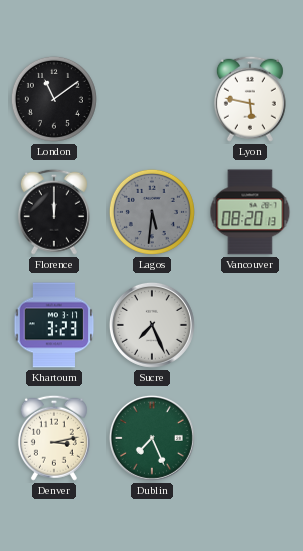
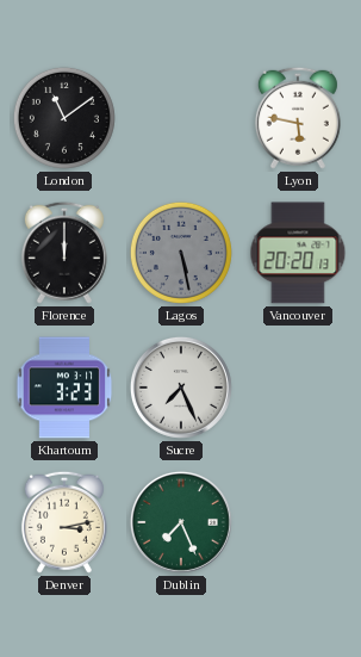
Lagos: 5:31 -> 5:28 (181, 253)
Vancouver: 08:20 -> 20:20 (298, 253)
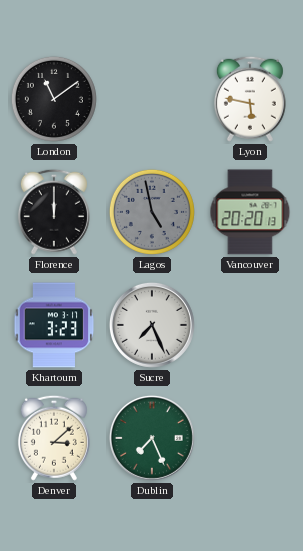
Lagos: 5:28 -> 4:58 (152, 212)
Denver: 3:13 -> 3:08 (54, 438)
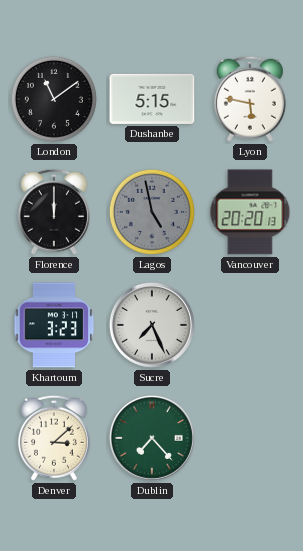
Dushanbe: none -> 5:15 (152, 99)
Dublin: 7:26 -> 7:23 (152, 438)
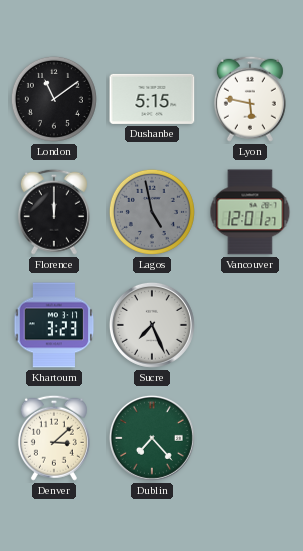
Vancouver: 20:20 -> 12:01 (250, 212)
